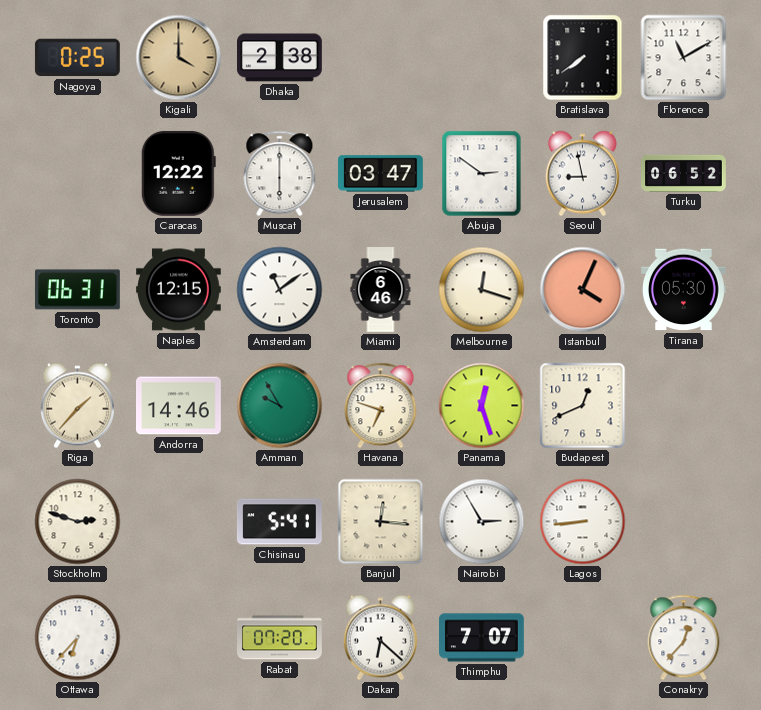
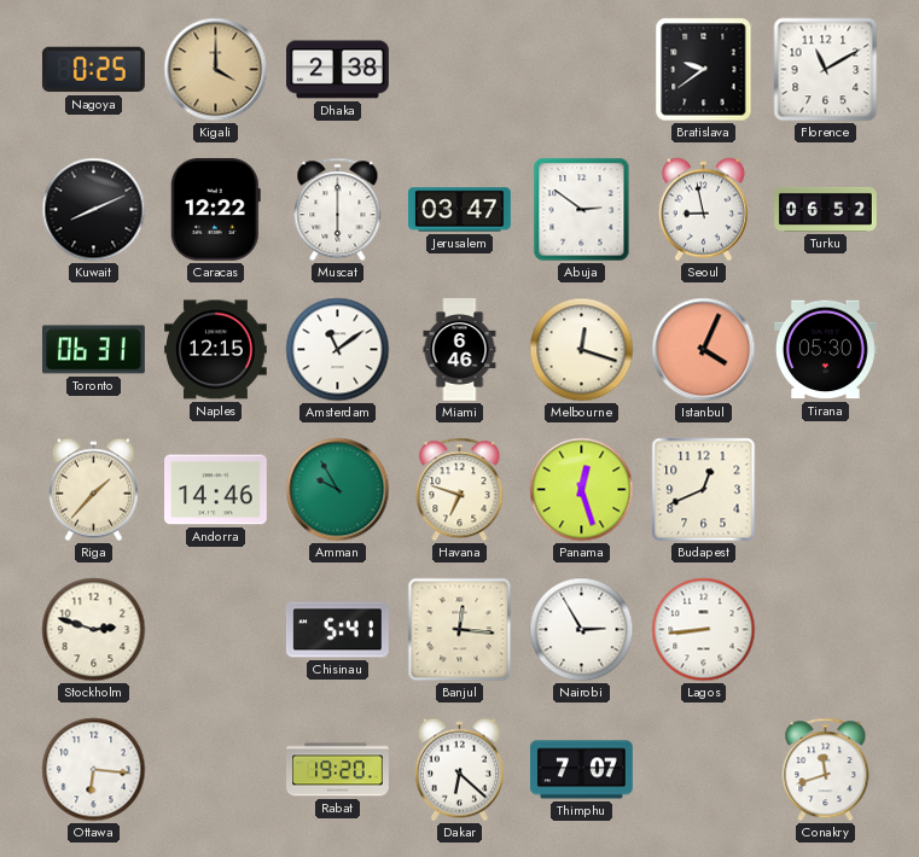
Bratislava: 7:39 -> 9:39 (704, 70)
Kuwait: none -> 8:11 (94, 210)
Ottawa: 6:37 -> 6:16 (94, 770)
Rabat: 07:20 -> 19:20 (338, 770)
Conakry: 12:37 -> 11:42 (826, 770)
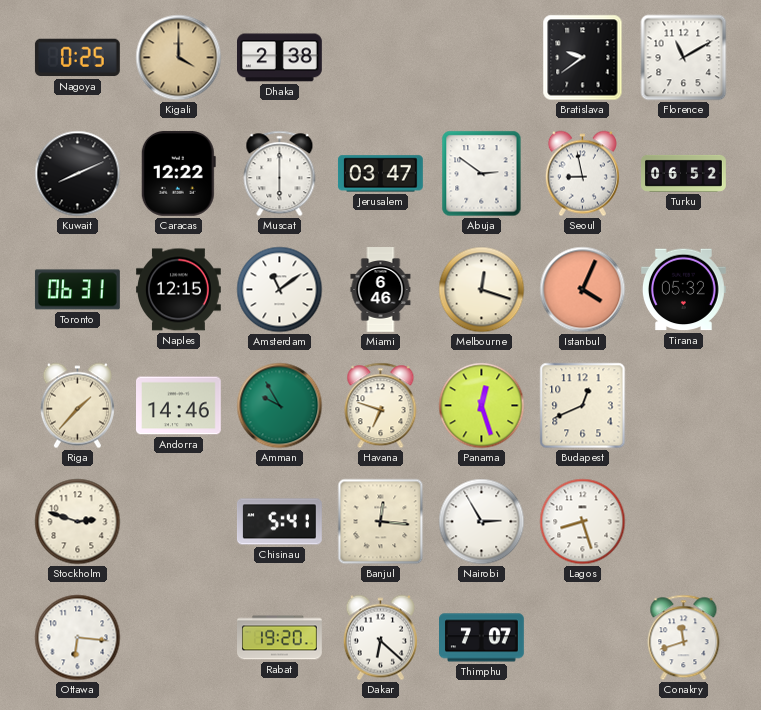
Tirana: 05:30 -> 05:32 (683, 290)
Lagos: 8:44 -> 8:27 (583, 522)
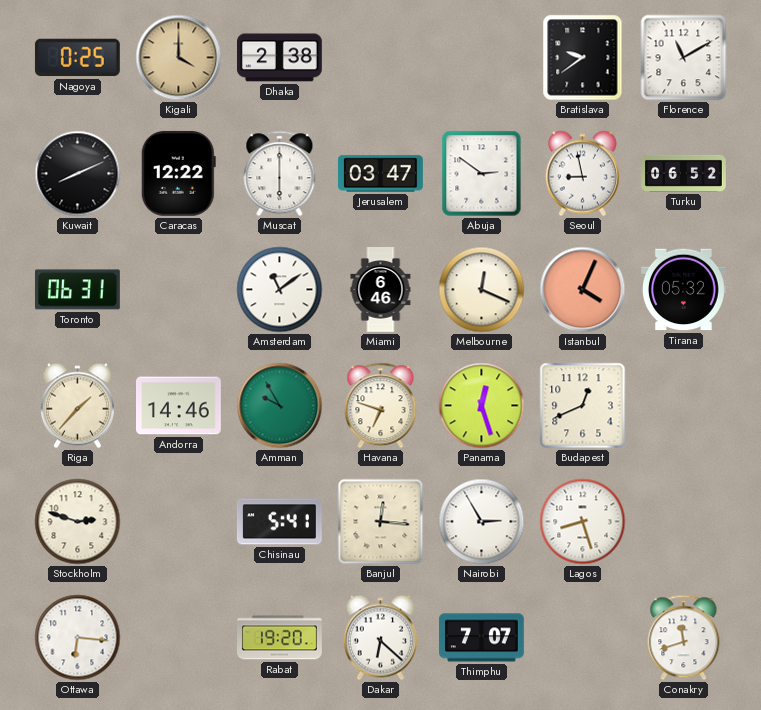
Naples: 12:15 -> none (179, 290)
Melbourne: 12:18 -> 12:19 (482, 290)
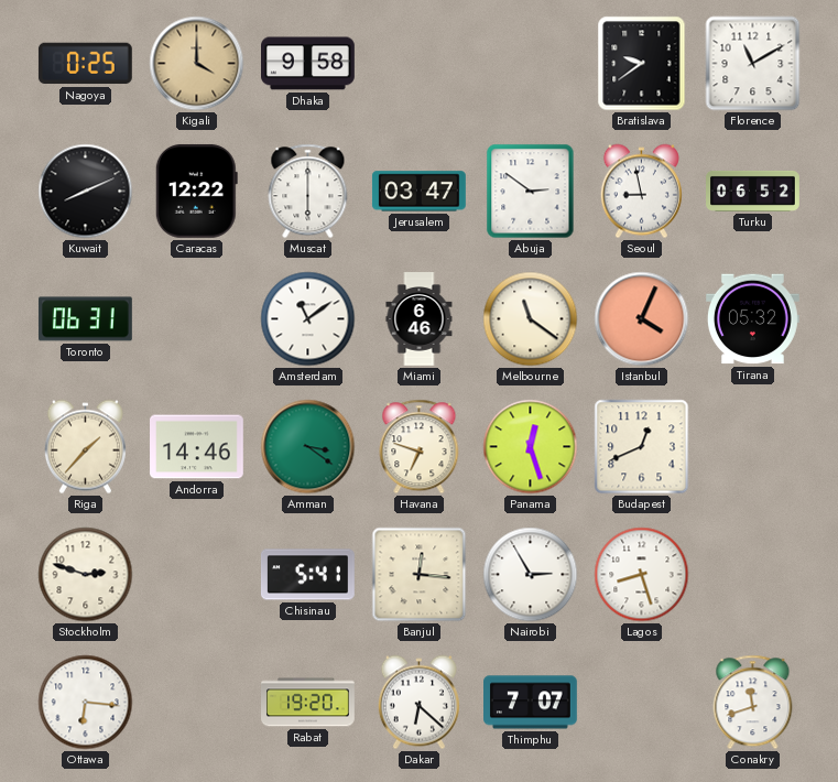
Dhaka: 2:38 -> 9:58 (308, 64)
Melbourne: 12:19 -> 11:21 (531, 319)
Amman: 9:55 -> 3:21 (308, 447)
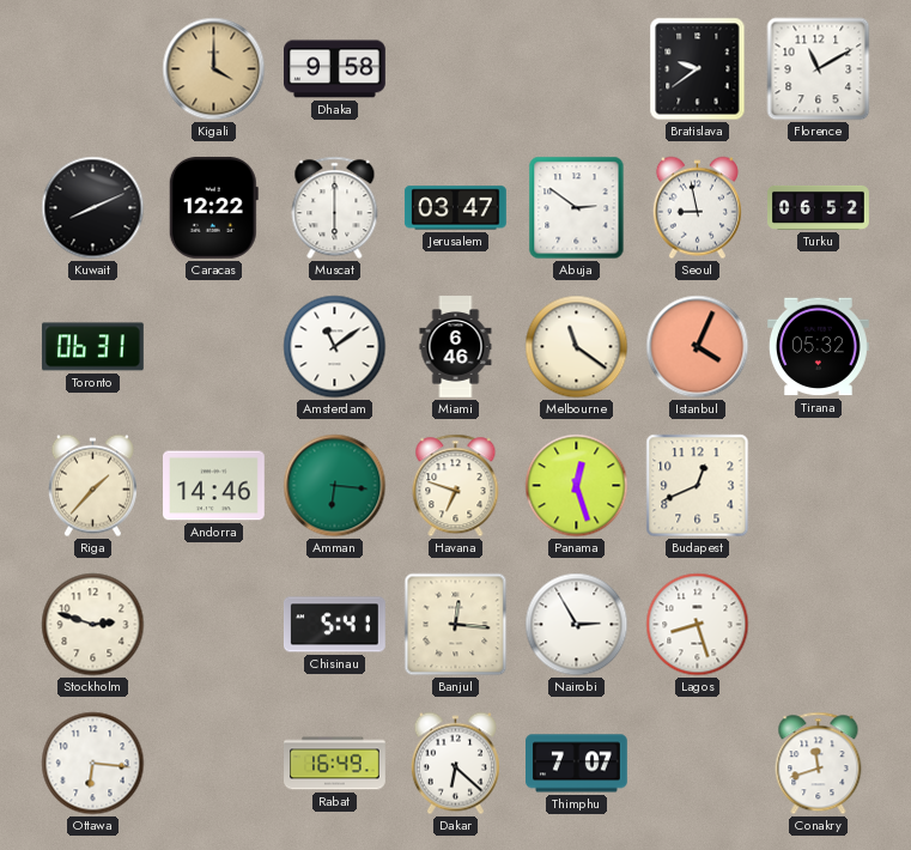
Nagoya: 0:25 -> none (85, 64)
Amman: 3:21 -> 6:16 (335, 486)
Rabat: 19:20 -> 16:49 (335, 764)
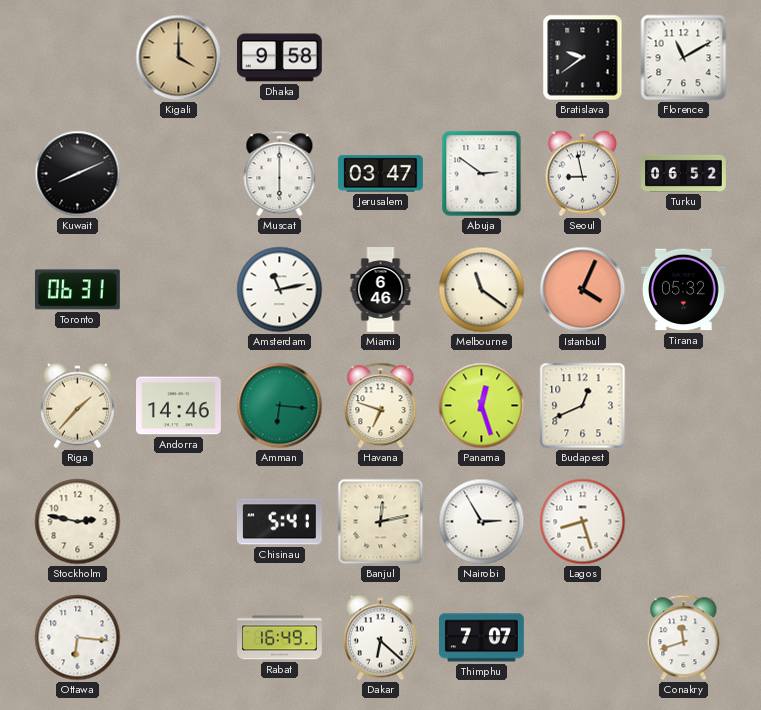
Caracas: 12:22 -> none (213, 207)
Amsterdam: 11:09 -> 11:13 (280, 290)
Stockholm: 2:48 -> 2:47 (78, 522)
Banjul: 12:16 -> 12:13 (381, 522)
